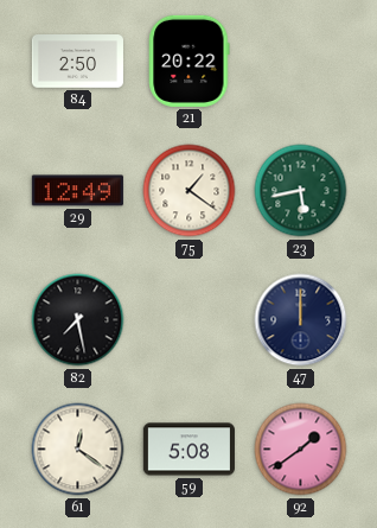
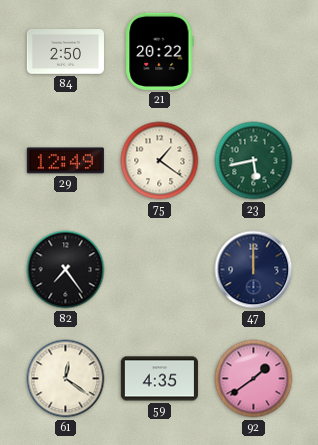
82: 7:28 -> 7:24 (66, 270)
59: 5:08 -> 4:35 (159, 379)
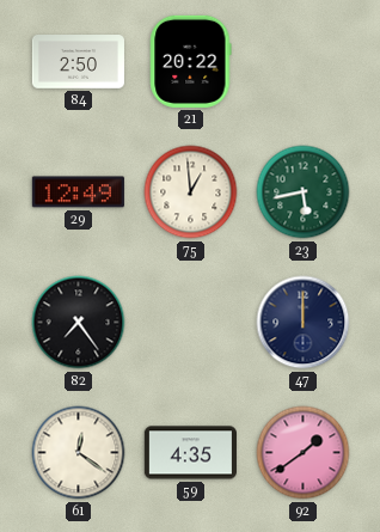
75: 1:21 -> 12:59 (191, 192)
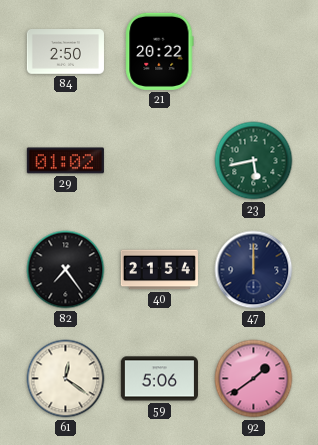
29: 12:49 -> 01:02 (65, 161)
75: 12:59 -> none (191, 192)
40: none -> 21:54 (159, 270)
59: 4:35 -> 5:06 (159, 379)
